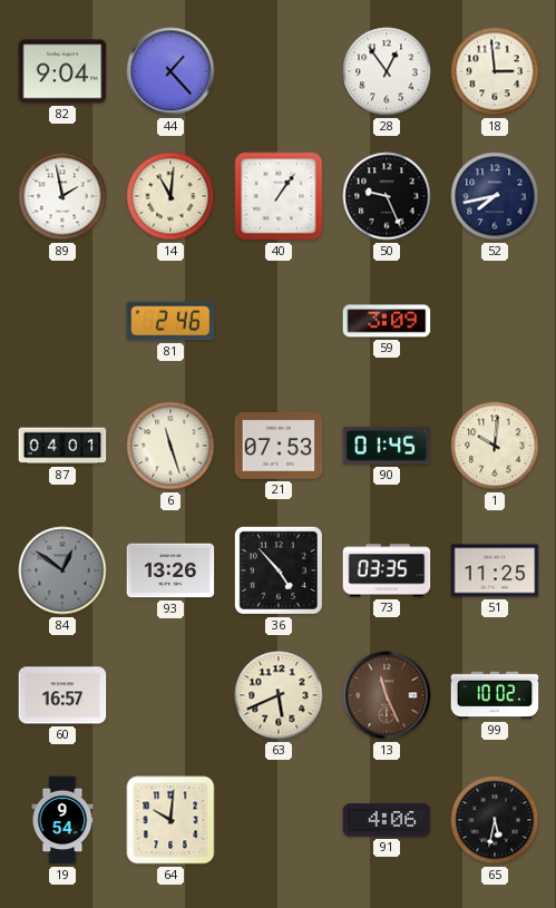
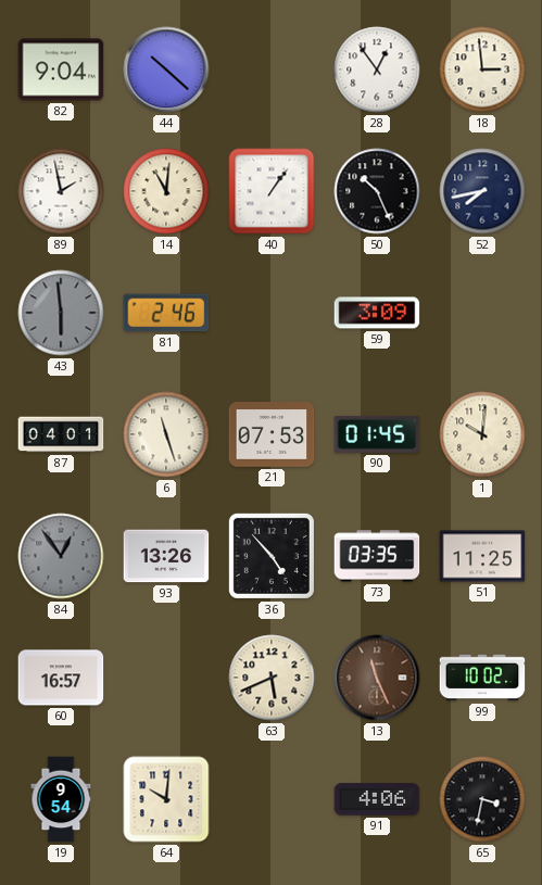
44: 1:23 -> 10:22 (166, 69)
50: 9:26 -> 10:26 (377, 191)
43: none -> 5:59 (61, 313)
84: 12:51 -> 12:54 (61, 556)
65: 5:32 -> 3:32 (482, 799)
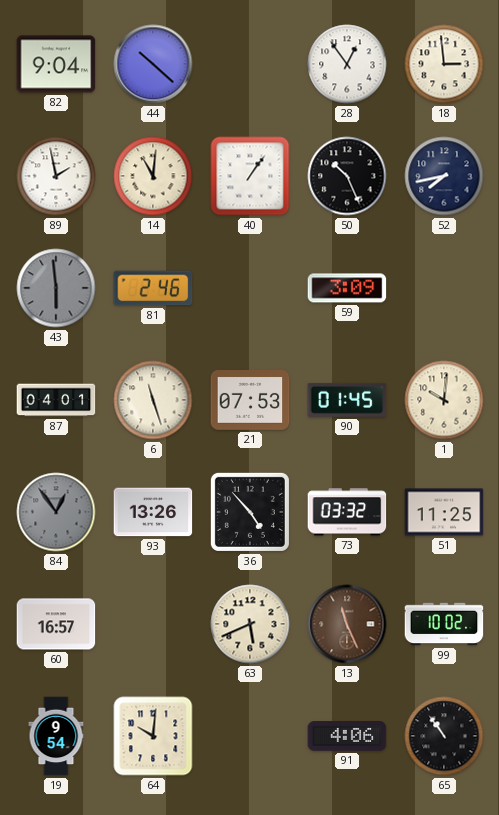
73: 03:35 -> 03:32 (347, 512)
65: 3:32 -> 10:54 (444, 736)
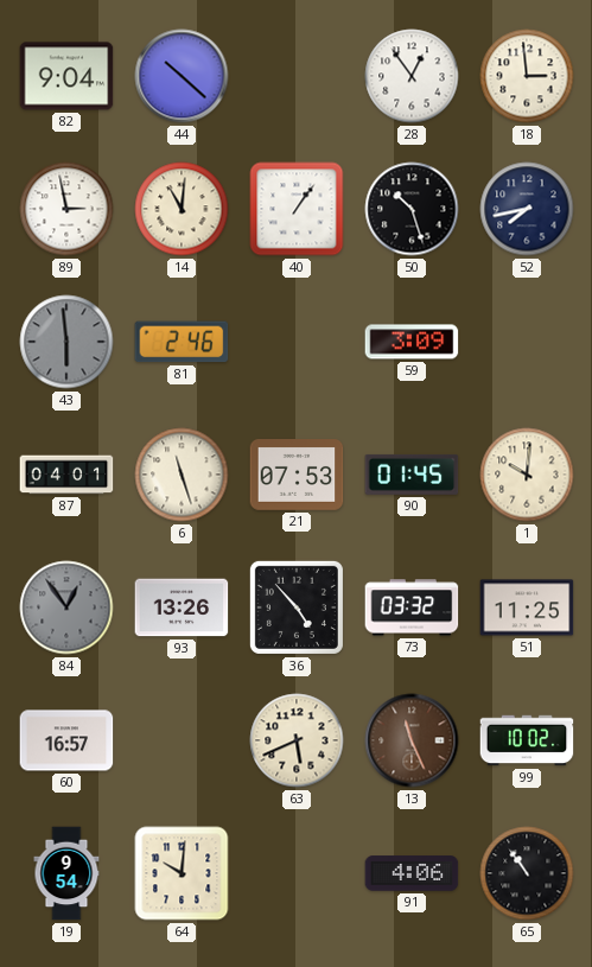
89: 1:58 -> 2:58 (66, 209)
50: 10:26 -> 10:27 (412, 209)
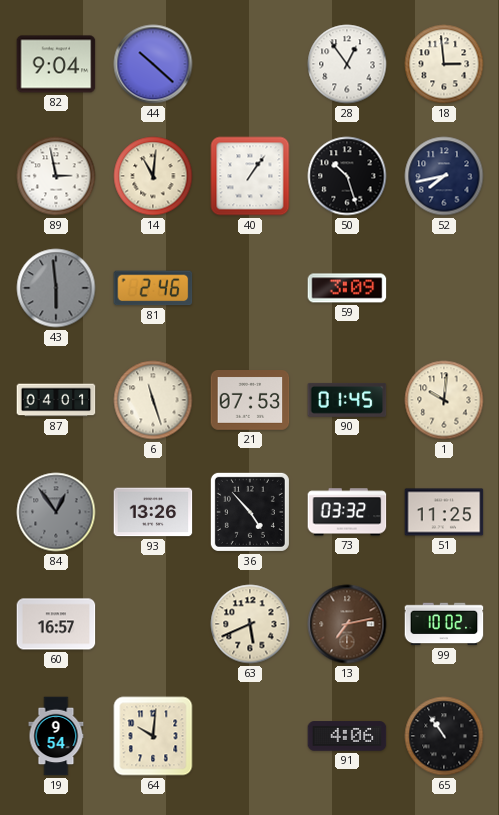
13: 11:26 -> 7:13 (347, 624)
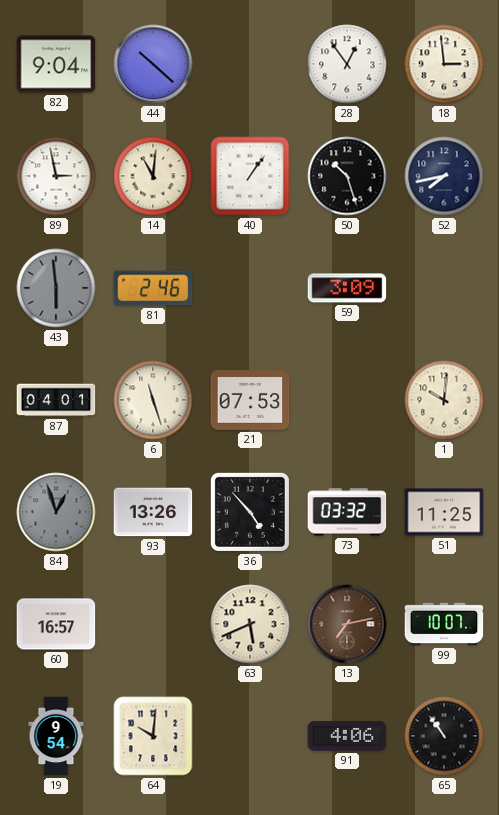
90: 01:45 -> none (347, 400)
84: 12:54 -> 12:57 (56, 512)
99: 10:02 -> 10:07 (444, 624)
